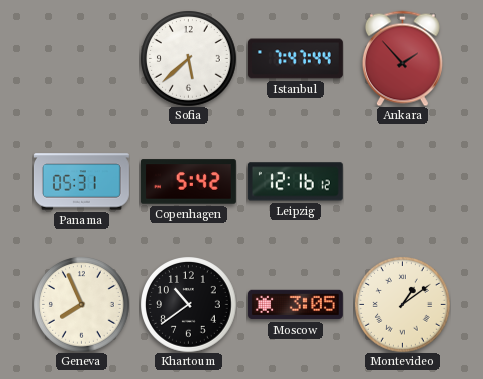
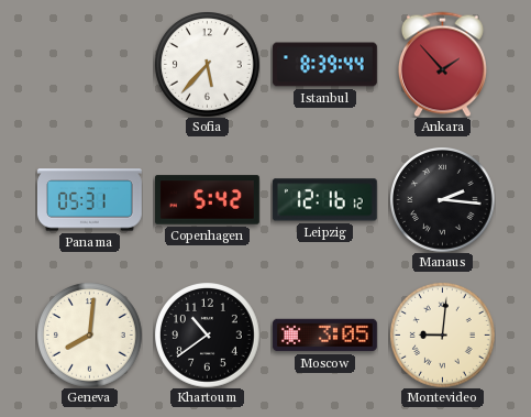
Sofia: 5:38 -> 5:37 (208, 65)
Istanbul: 7:47 -> 8:39 (324, 65)
Manaus: none -> 2:16 (443, 200)
Geneva: 7:56 -> 8:01 (90, 336)
Montevideo: 1:09 -> 9:01 (443, 336)
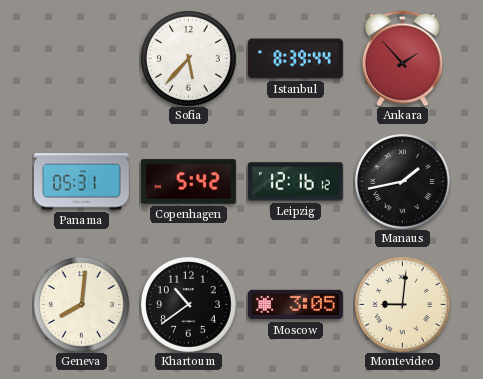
Manaus: 2:16 -> 1:43 (403, 182)
